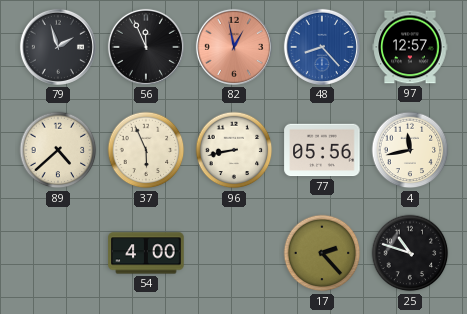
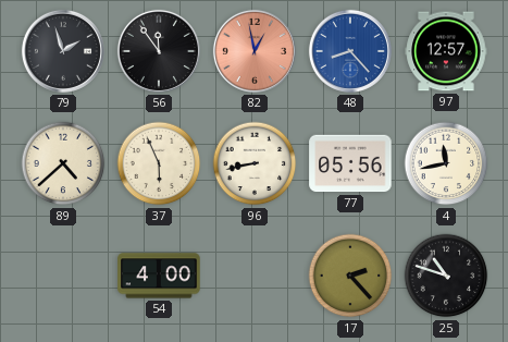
56: 11:56 -> 11:54 (159, 51)
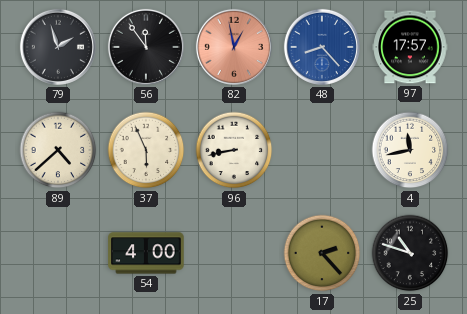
97: 12:57 -> 17:57 (410, 47)
77: 05:56 -> none (350, 163)
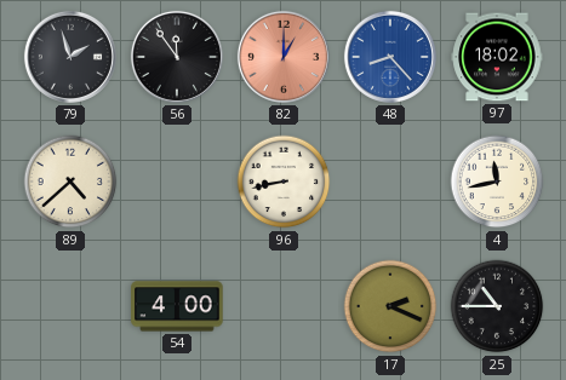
82: 12:58 -> 1:00 (284, 57)
97: 17:57 -> 18:02 (497, 57)
37: 5:56 -> none (146, 150)
17: 2:23 -> 2:19 (390, 306)
25: 10:48 -> 10:45 (497, 306)
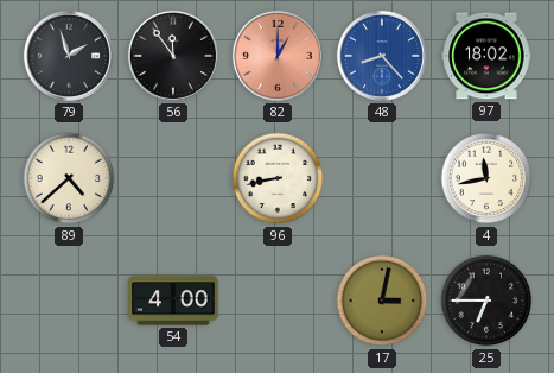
17: 2:19 -> 3:02 (382, 301)
25: 10:45 -> 6:45 (486, 301)
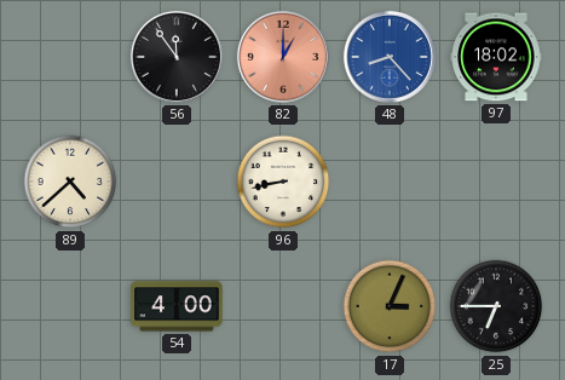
79: 1:57 -> none (69, 56)
4: 11:43 -> none (486, 178)
17: 3:02 -> 3:04 (390, 306)
